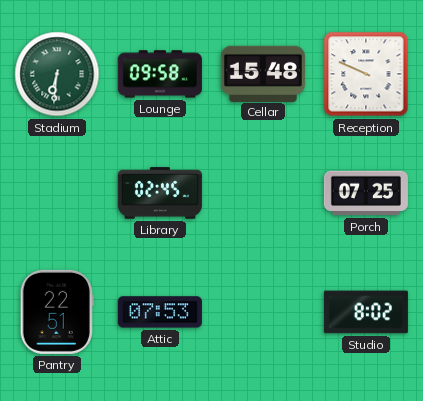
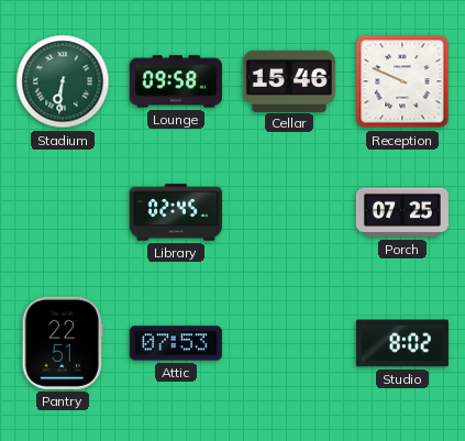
Cellar: 15:48 -> 15:46 (289, 80)
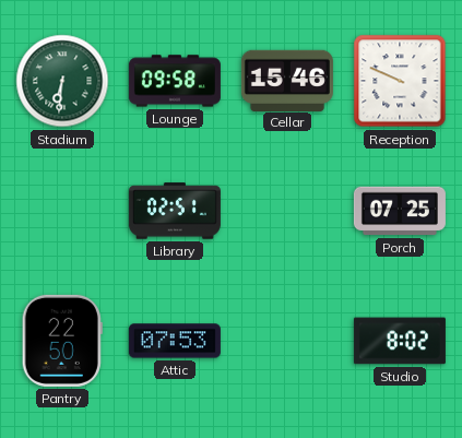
Library: 02:45 -> 02:51 (175, 211)
Pantry: 22:51 -> 22:50 (62, 341)
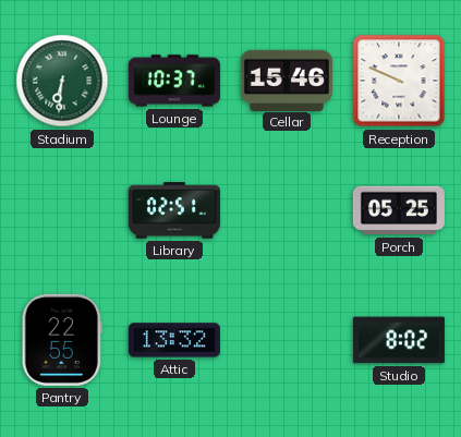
Lounge: 09:58 -> 10:37 (174, 81)
Porch: 07:25 -> 05:25 (399, 210)
Pantry: 22:50 -> 22:55 (62, 340)
Attic: 07:53 -> 13:32 (174, 340)
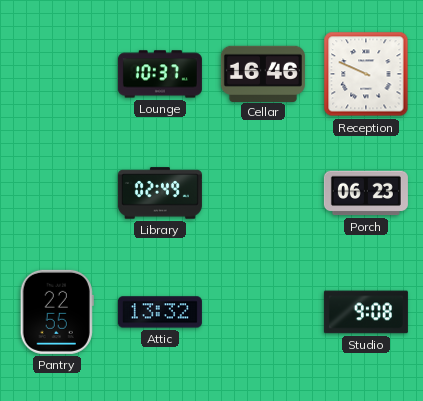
Stadium: 6:31 -> none (62, 81)
Cellar: 15:46 -> 16:46 (263, 73)
Library: 02:51 -> 02:49 (160, 193)
Porch: 05:25 -> 06:23 (366, 193)
Studio: 8:02 -> 9:08 (366, 312)
